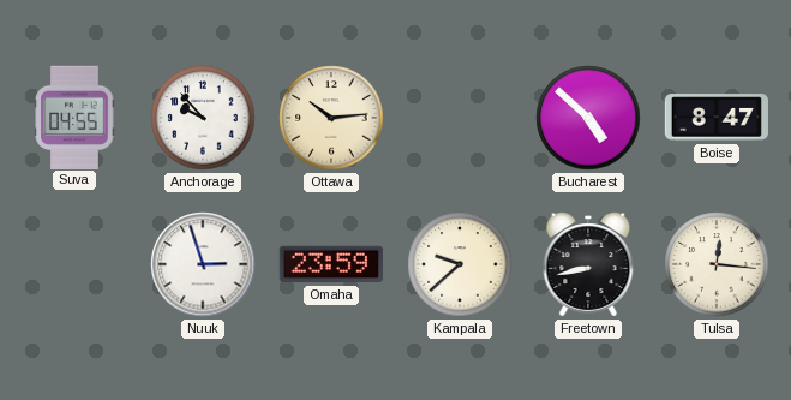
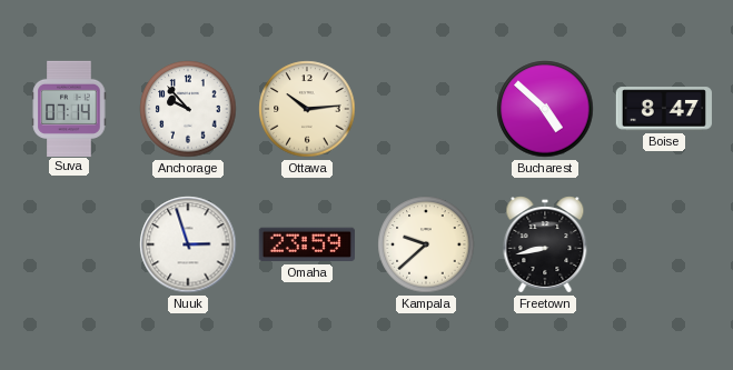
Suva: 04:55 -> 07:14 (69, 108)
Tulsa: 12:16 -> none (717, 264)
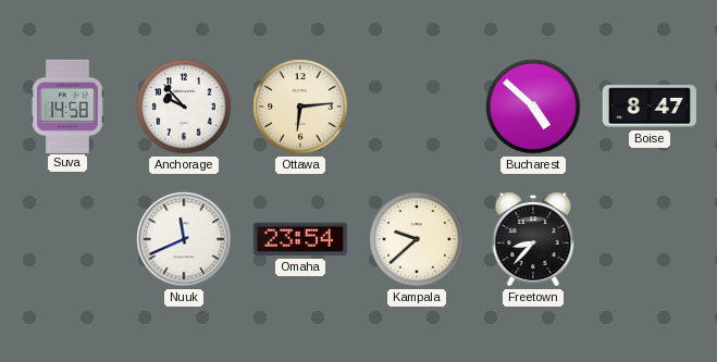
Suva: 07:14 -> 14:58 (67, 105)
Ottawa: 10:14 -> 6:14 (300, 107)
Nuuk: 2:57 -> 11:41 (184, 239)
Omaha: 23:59 -> 23:54 (300, 239)
Freetown: 8:43 -> 8:37 (533, 239)
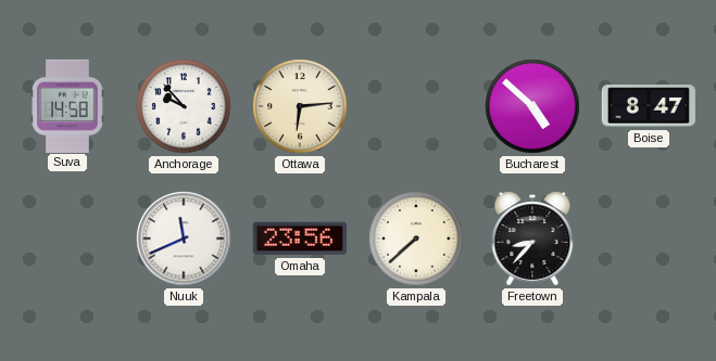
Omaha: 23:54 -> 23:56 (300, 238)
Kampala: 9:38 -> 7:38 (416, 238)
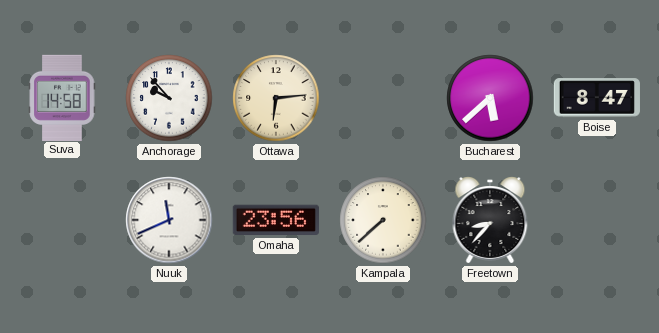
Bucharest: 4:52 -> 5:38 (490, 98)
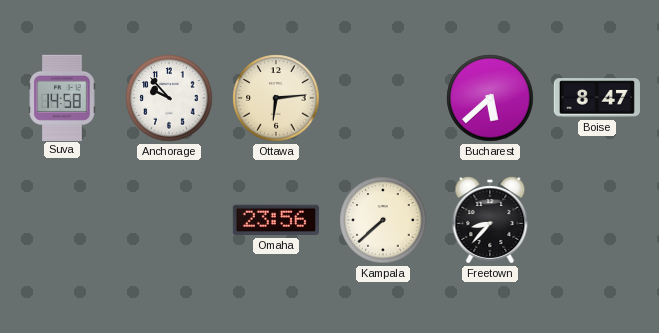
Nuuk: 11:41 -> none (169, 220)
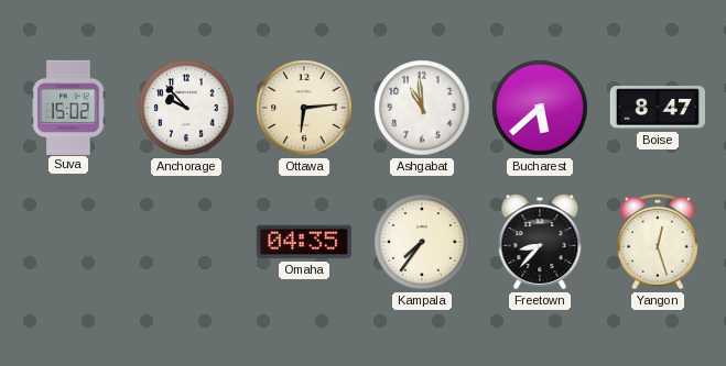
Suva: 14:58 -> 15:02 (68, 107)
Ashgabat: none -> 10:59 (422, 108)
Omaha: 23:56 -> 04:35 (304, 242)
Kampala: 7:38 -> 7:36 (422, 242)
Yangon: none -> 12:27 (658, 242)
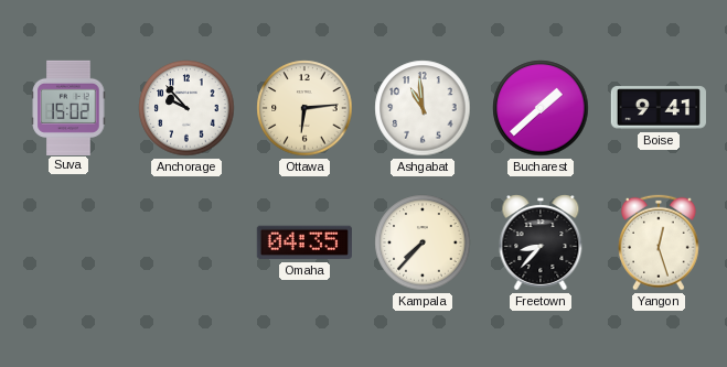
Bucharest: 5:38 -> 1:38 (541, 108)
Boise: 8:47 -> 9:41 (659, 108)
Kampala: 7:36 -> 7:37 (423, 242)
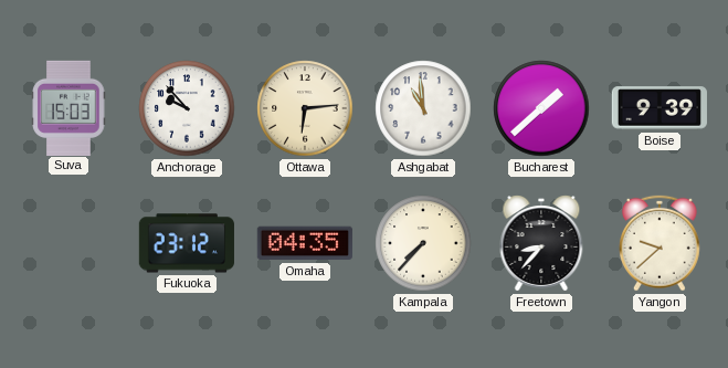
Suva: 15:02 -> 15:03 (68, 107)
Boise: 9:41 -> 9:39 (660, 108)
Fukuoka: none -> 23:12 (187, 243)
Yangon: 12:27 -> 9:38 (660, 243)
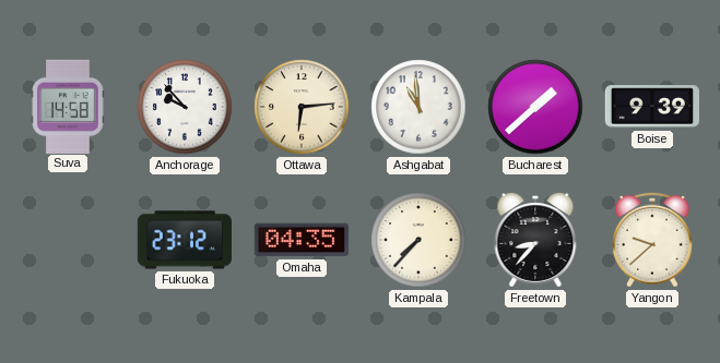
Suva: 15:03 -> 14:58 (68, 106)
